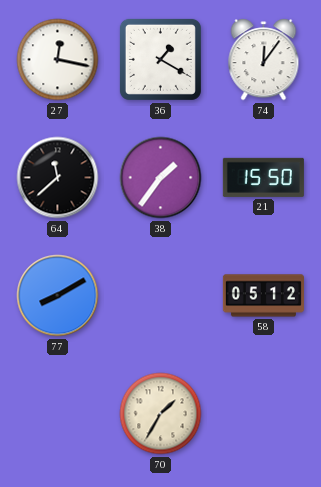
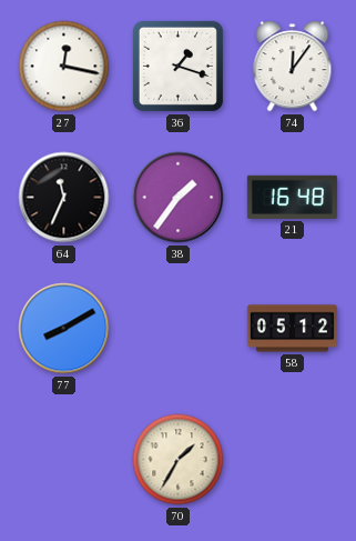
36: 1:20 -> 1:18 (177, 66)
64: 11:38 -> 11:34 (64, 198)
21: 15:50 -> 16:48 (292, 197)
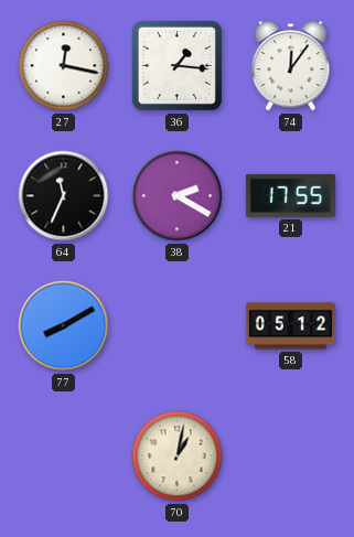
36: 1:18 -> 1:16 (176, 65)
38: 1:36 -> 2:20 (178, 196)
21: 16:48 -> 17:55 (290, 195)
70: 1:35 -> 1:02 (178, 457)
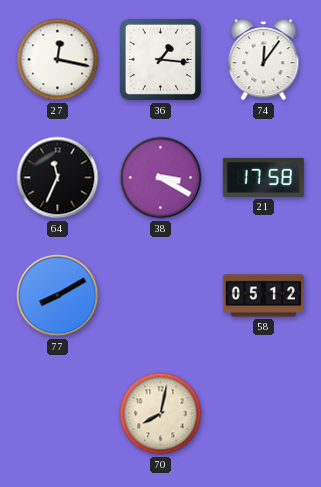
38: 2:20 -> 3:20 (161, 178)
21: 17:55 -> 17:58 (263, 177)
70: 1:02 -> 8:02 (161, 414)
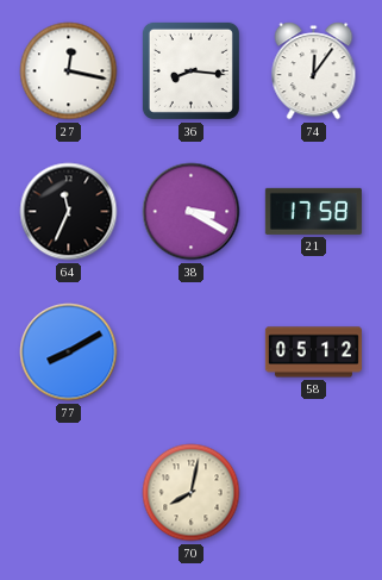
36: 1:16 -> 8:16 (190, 70)
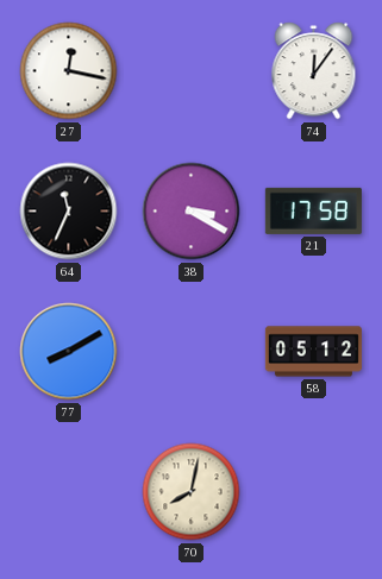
36: 8:16 -> none (190, 70)
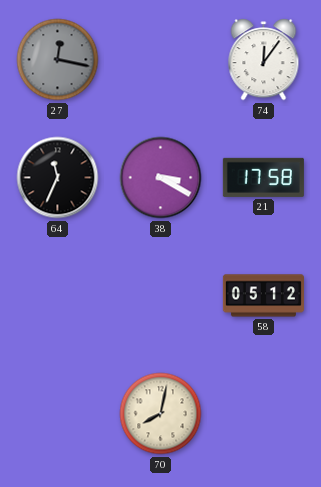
27 dial: white -> grey (58, 60)
77: 8:10 -> none (69, 352)
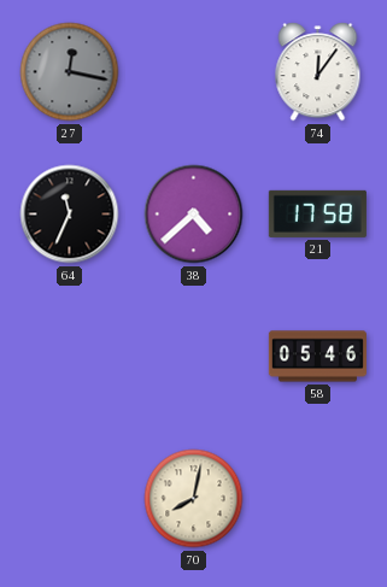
38: 3:20 -> 4:38 (194, 215)
58: 05:12 -> 05:46 (317, 357)
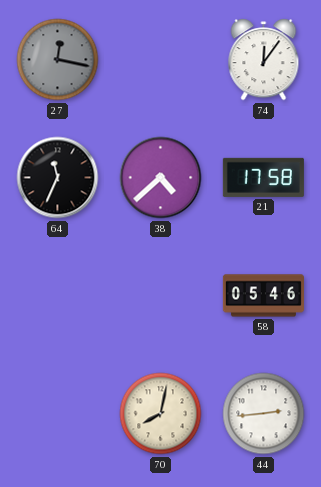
44: none -> 2:44 (264, 414)
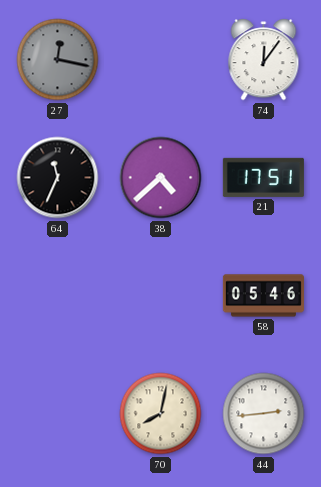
21: 17:58 -> 17:51 (263, 177)
